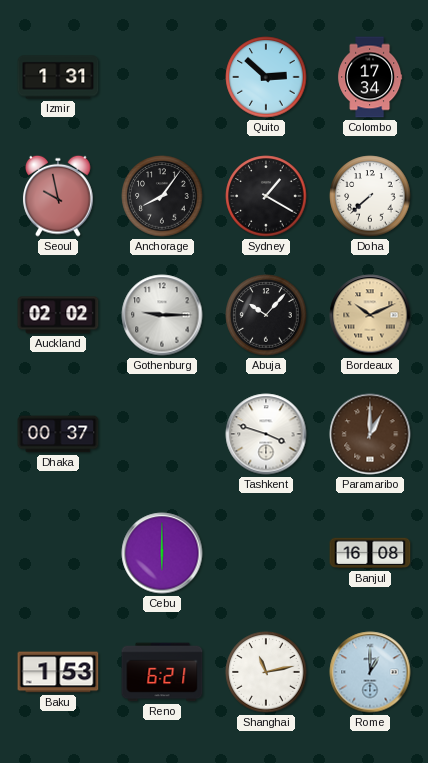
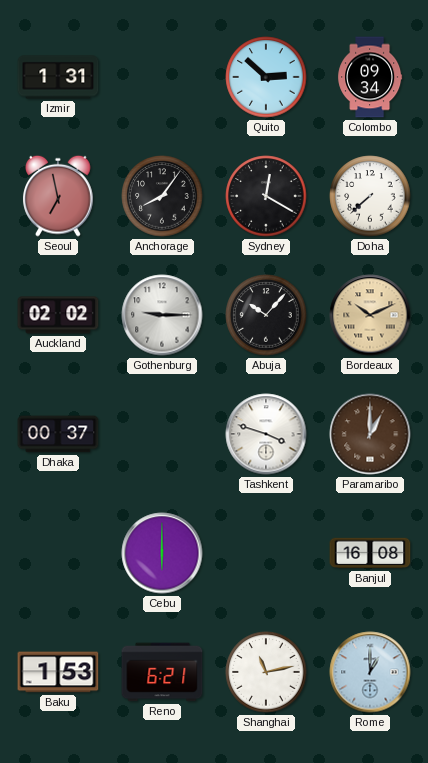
Colombo: 17:34 -> 09:34 (370, 77)
Seoul: 9:58 -> 6:58 (58, 196)
Sydney: 1:20 -> 12:20 (266, 196)
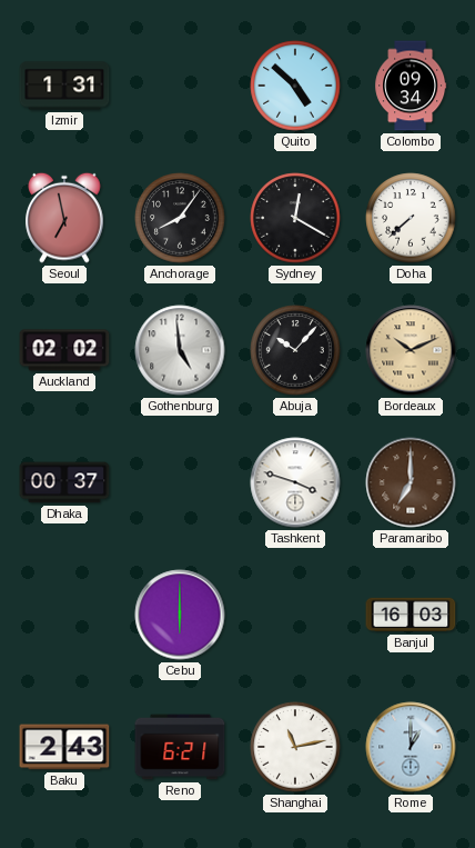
Quito: 2:52 -> 4:52 (295, 86)
Gothenburg: 9:15 -> 4:59 (180, 350)
Paramaribo: 1:00 -> 7:00 (411, 482)
Banjul: 16:08 -> 16:03 (411, 615)
Baku: 1:53 -> 2:43 (64, 747)
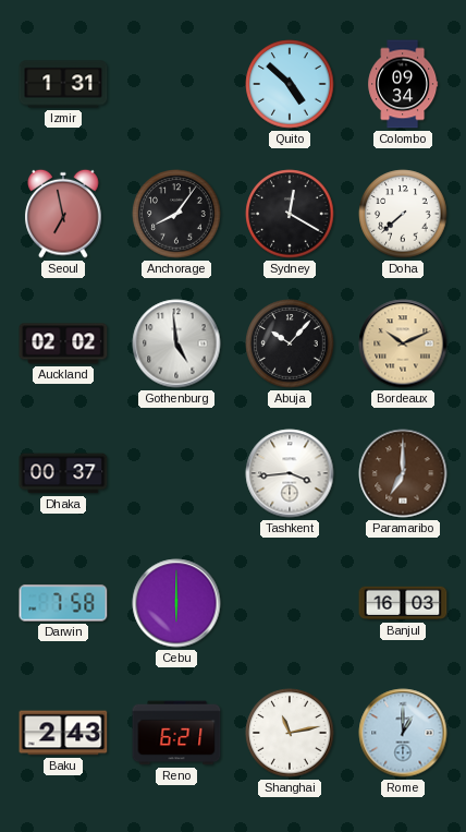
Tashkent: 3:48 -> 3:44 (290, 473)
Darwin: none -> 7:58 (63, 603)
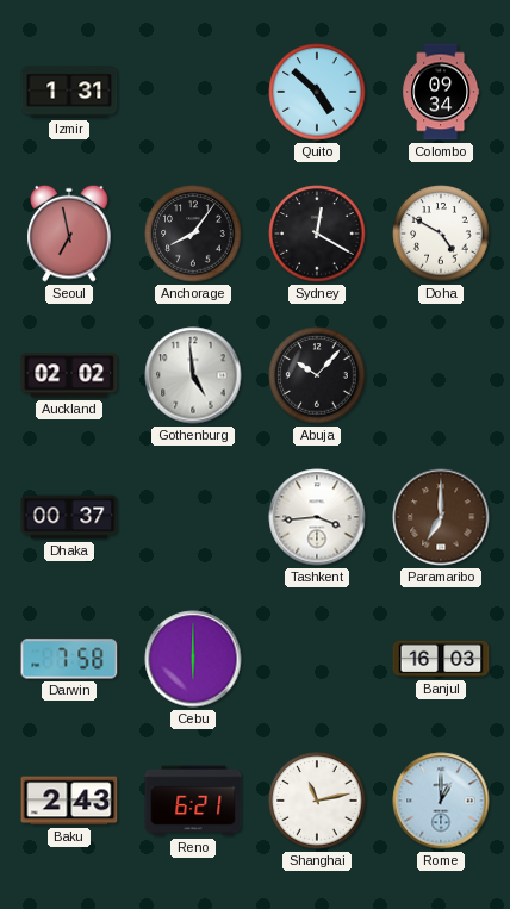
Doha: 7:38 -> 4:50 (441, 234)
Bordeaux: 10:11 -> none (403, 343)
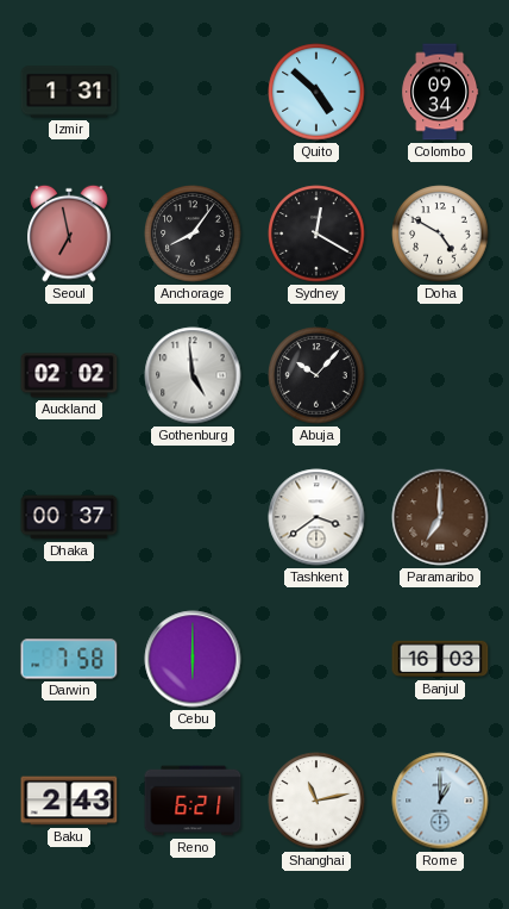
Tashkent: 3:44 -> 3:39 (316, 517)
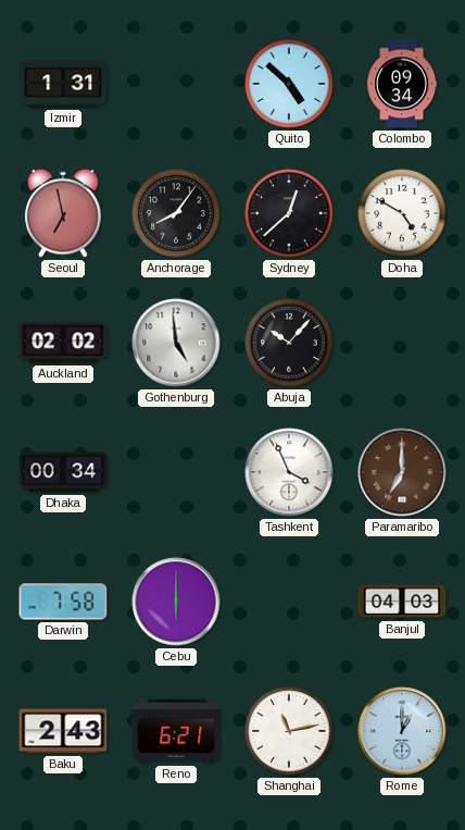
Sydney: 12:20 -> 12:38 (289, 213)
Dhaka: 00:37 -> 00:34 (63, 472)
Tashkent: 3:39 -> 3:56 (289, 472)
Banjul: 16:03 -> 04:03 (402, 602)
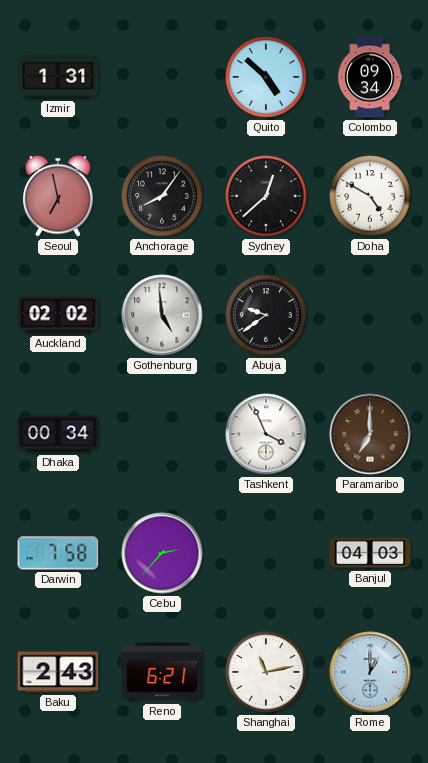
Abuja: 10:07 -> 9:39 (266, 315)
Cebu: 6:00 -> 2:37 (162, 553)
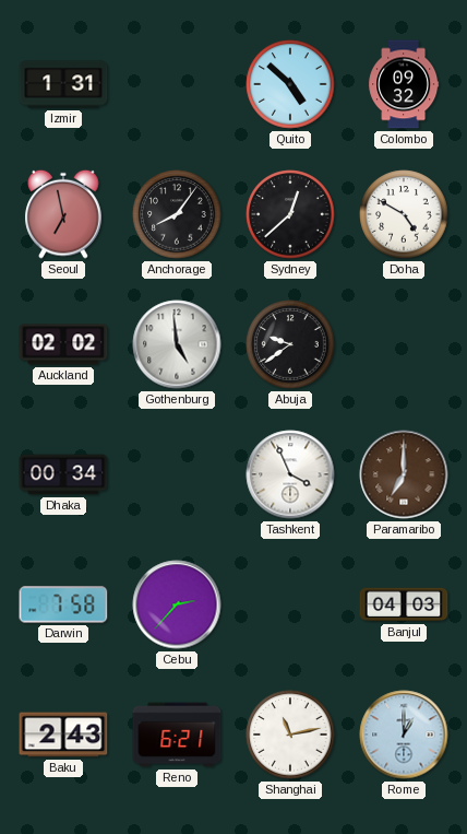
Colombo: 09:34 -> 09:32 (404, 84)
